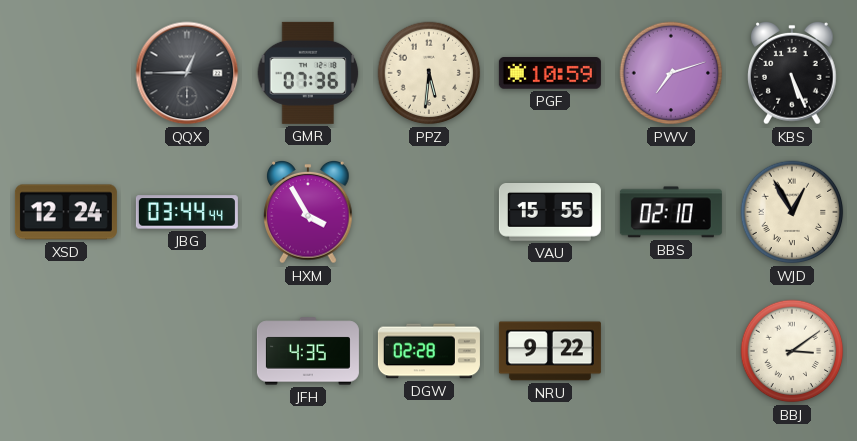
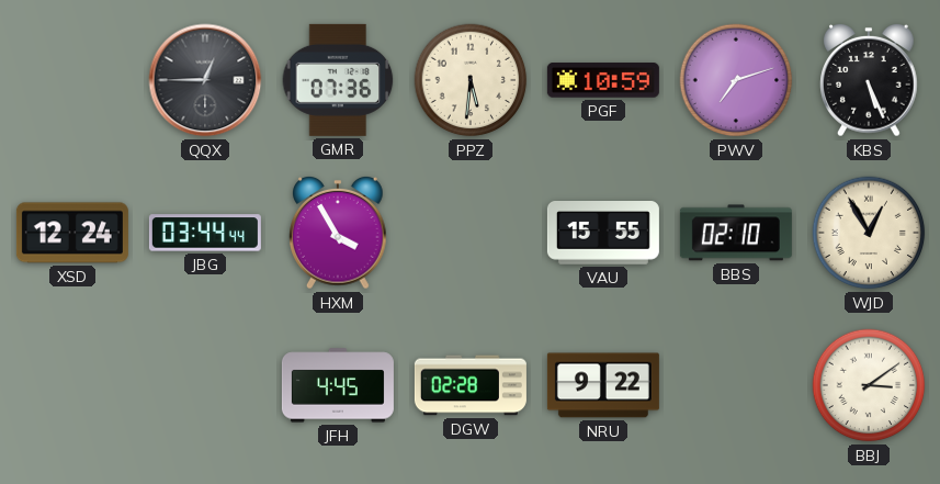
JFH: 4:35 -> 4:45 (338, 385)
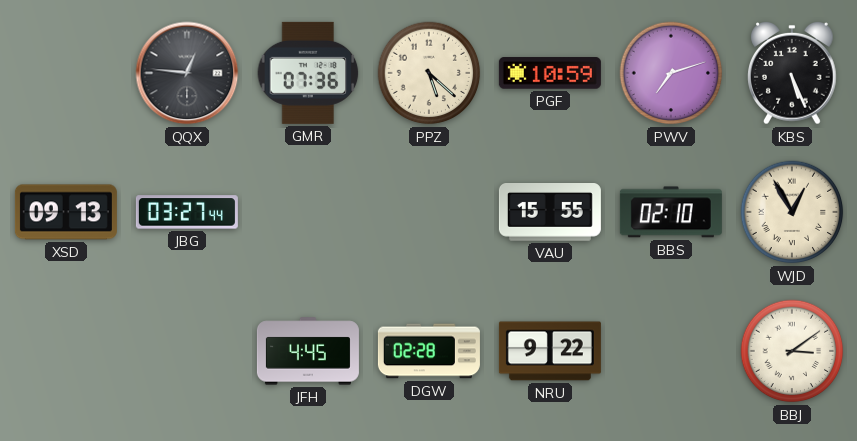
QQX: 12:45 -> 12:46 (187, 73)
PPZ: 5:31 -> 5:22 (429, 73)
XSD: 12:24 -> 09:13 (66, 212)
JBG: 03:44 -> 03:27 (187, 212)
HXM: 3:55 -> none (338, 234)
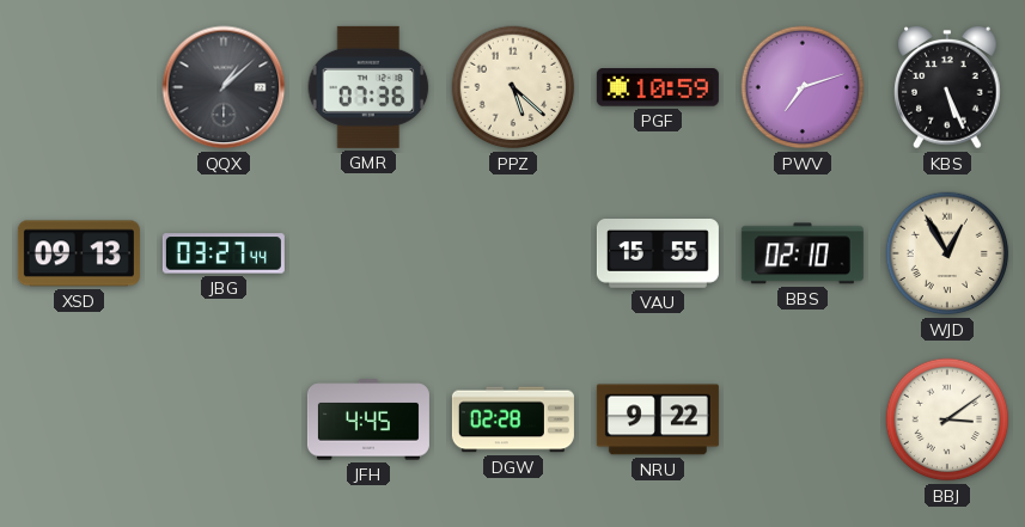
QQX: 12:46 -> 1:08 (224, 87)
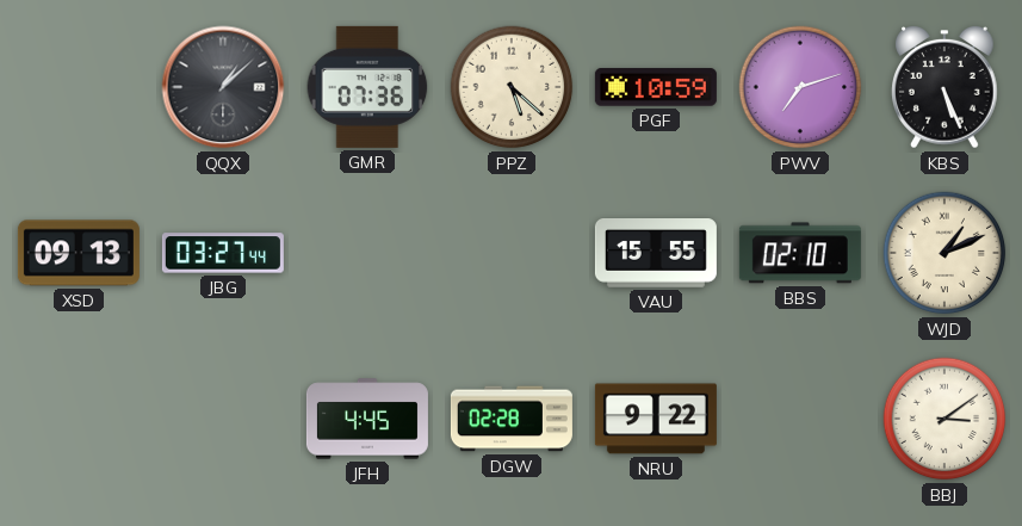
WJD: 12:55 -> 1:11 (944, 253)
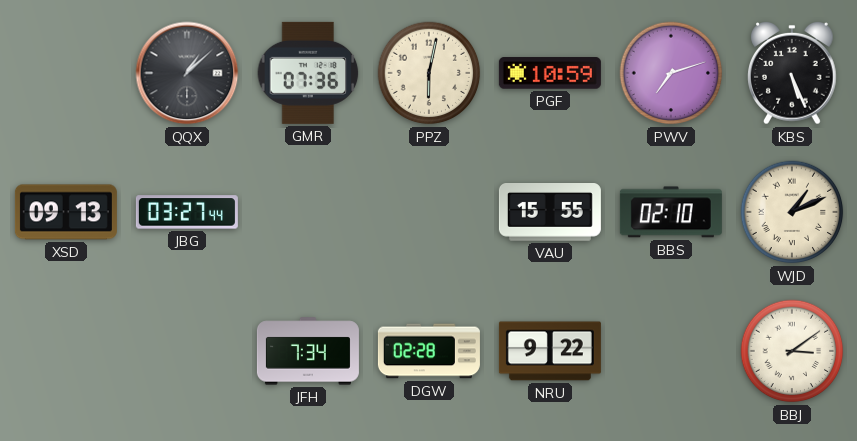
PPZ: 5:22 -> 6:02 (429, 73)
JFH: 4:45 -> 7:34 (308, 351)
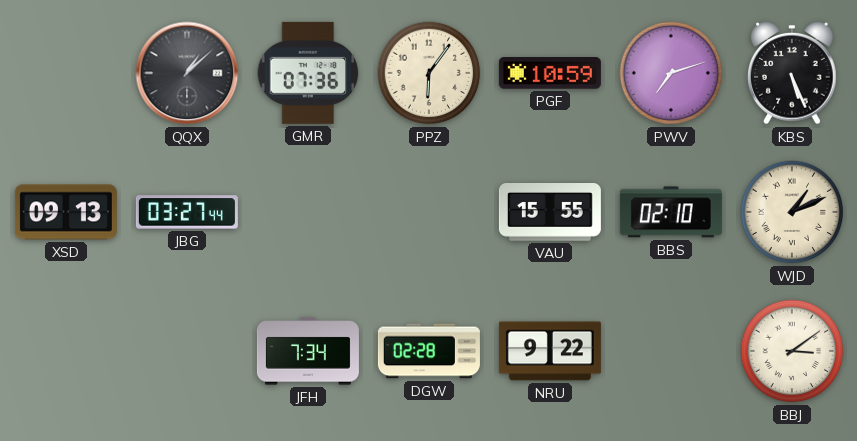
PPZ: 6:02 -> 6:06 (429, 73)
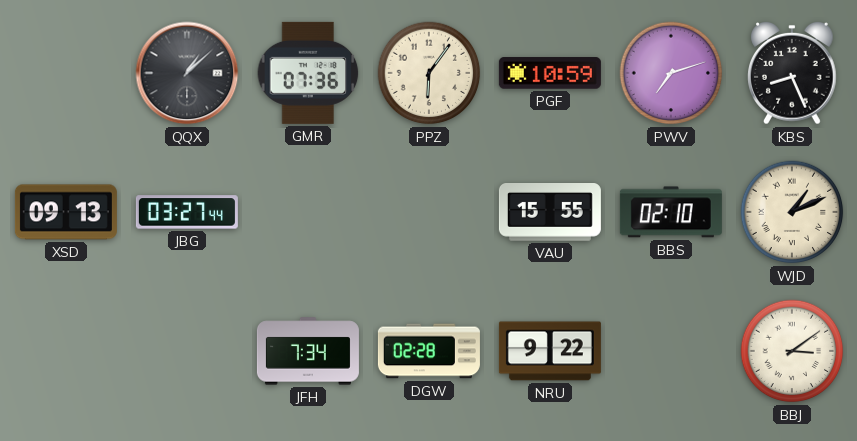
KBS: 5:26 -> 8:26 (792, 74)
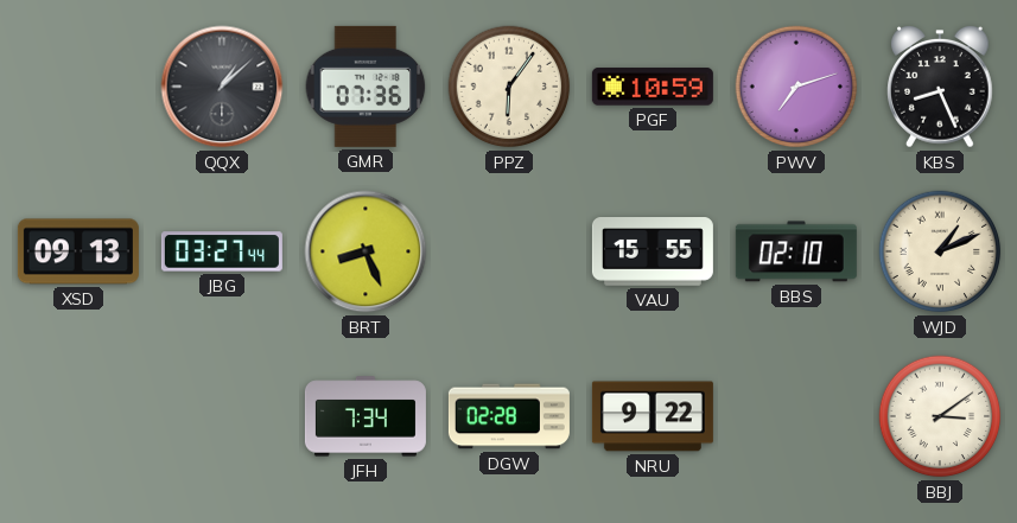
BRT: none -> 8:26 (366, 251)
